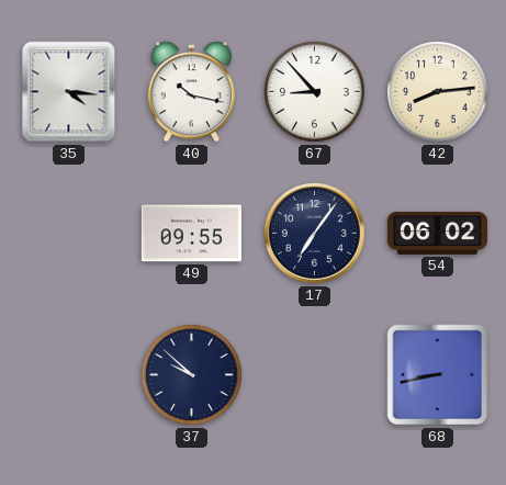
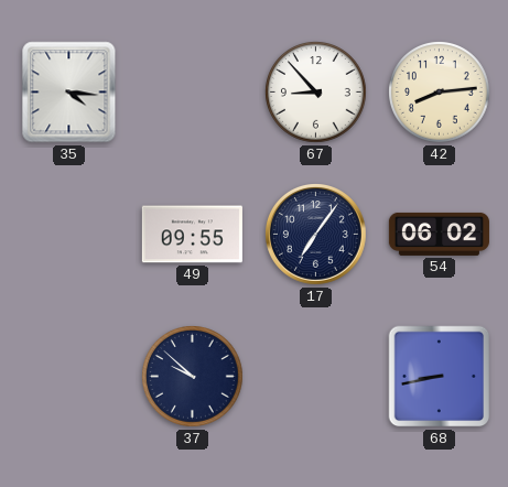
40: 10:17 -> none (191, 92)
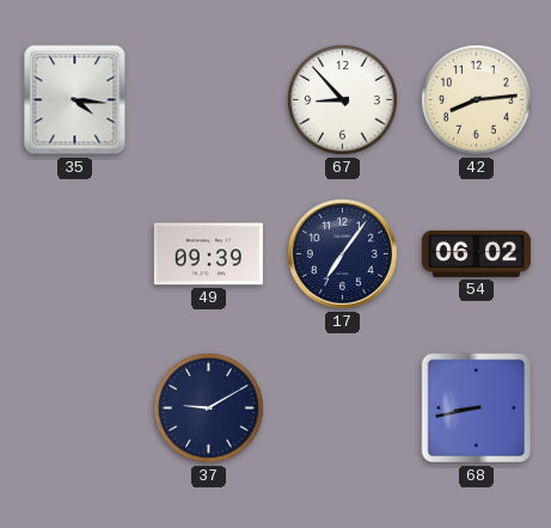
49: 09:55 -> 09:39 (208, 254)
37: 9:52 -> 9:10 (209, 409)
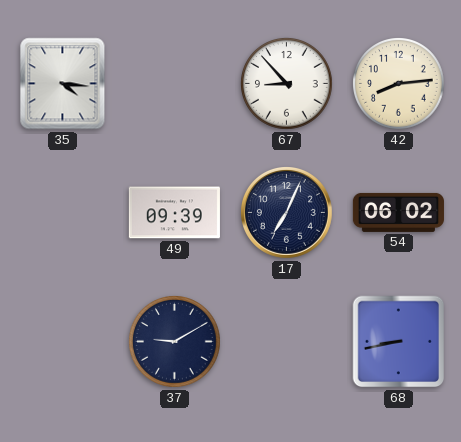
17: 7:06 -> 7:04 (287, 213)
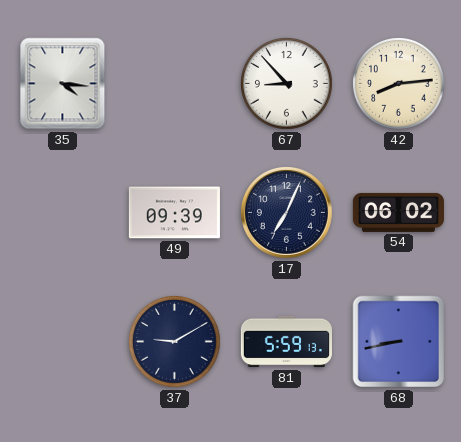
81: none -> 5:59 (286, 342)
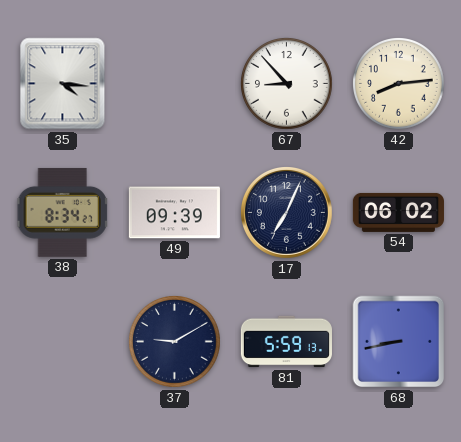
38: none -> 8:34 (62, 212)
